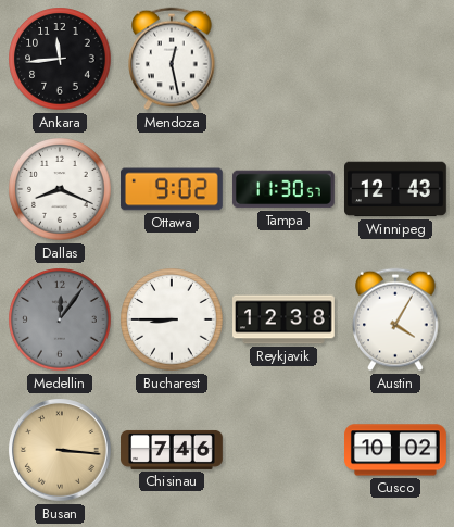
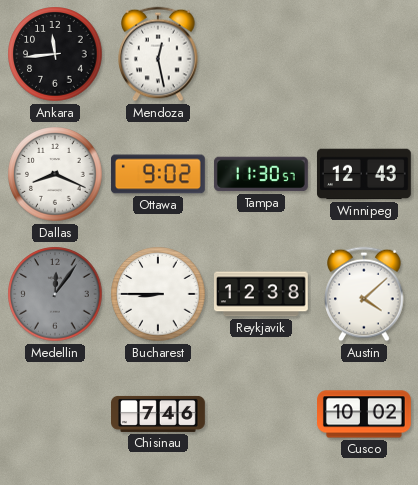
Austin: 4:05 -> 4:08 (364, 294)
Busan: 3:16 -> none (61, 451)
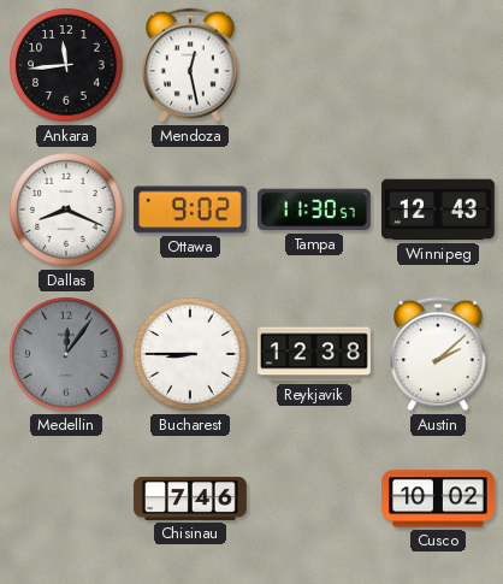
Austin: 4:08 -> 2:08 (438, 354)
